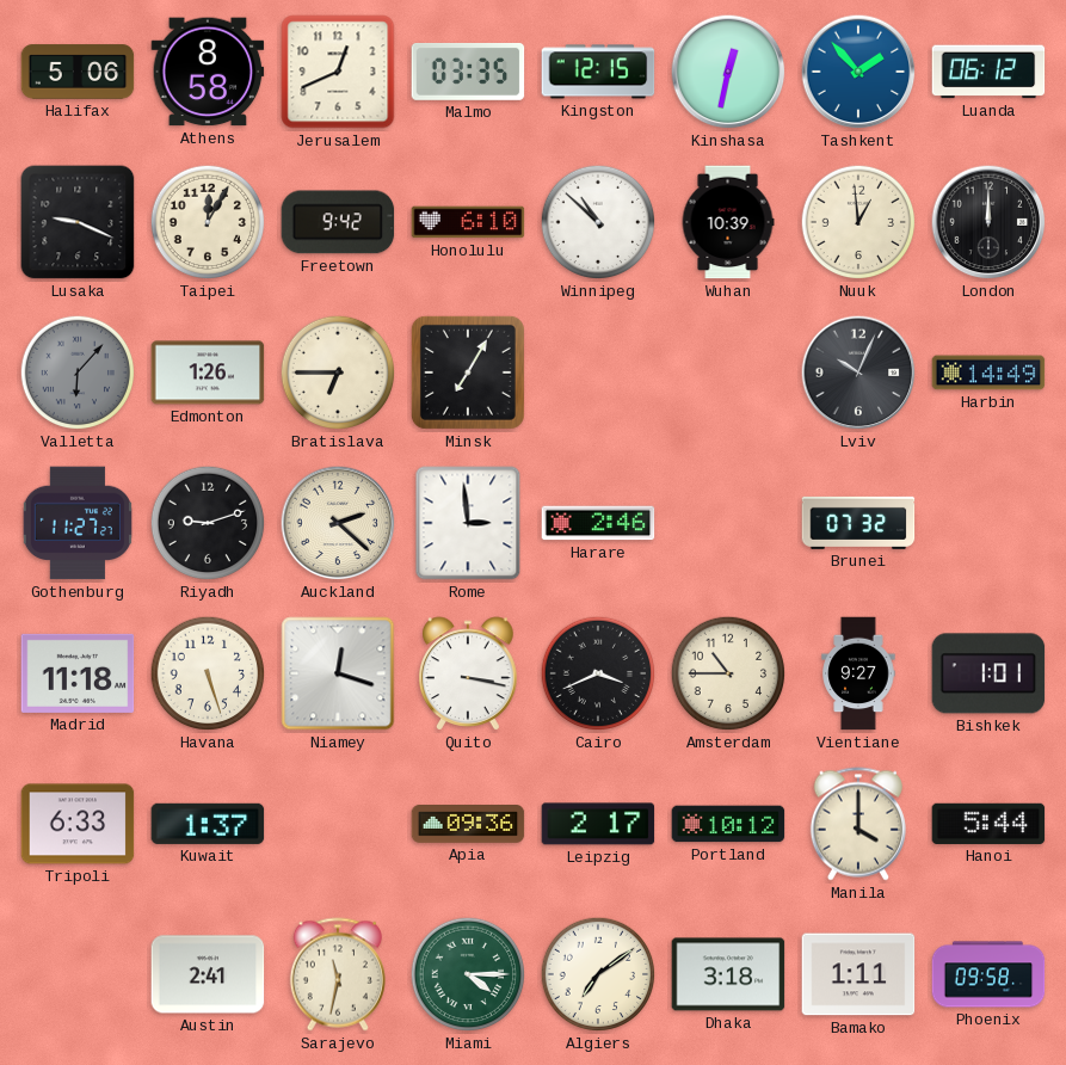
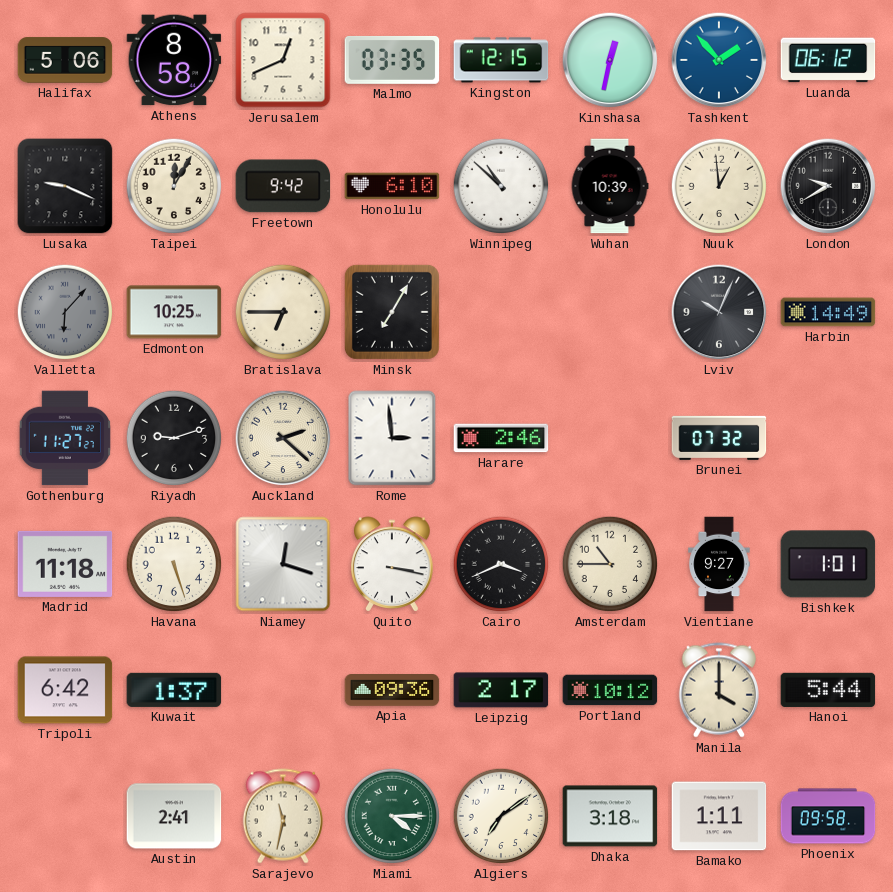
London: 12:00 -> 9:40 (828, 186)
Edmonton: 1:26 -> 10:25 (174, 312)
Tripoli: 6:33 -> 6:42 (65, 690)
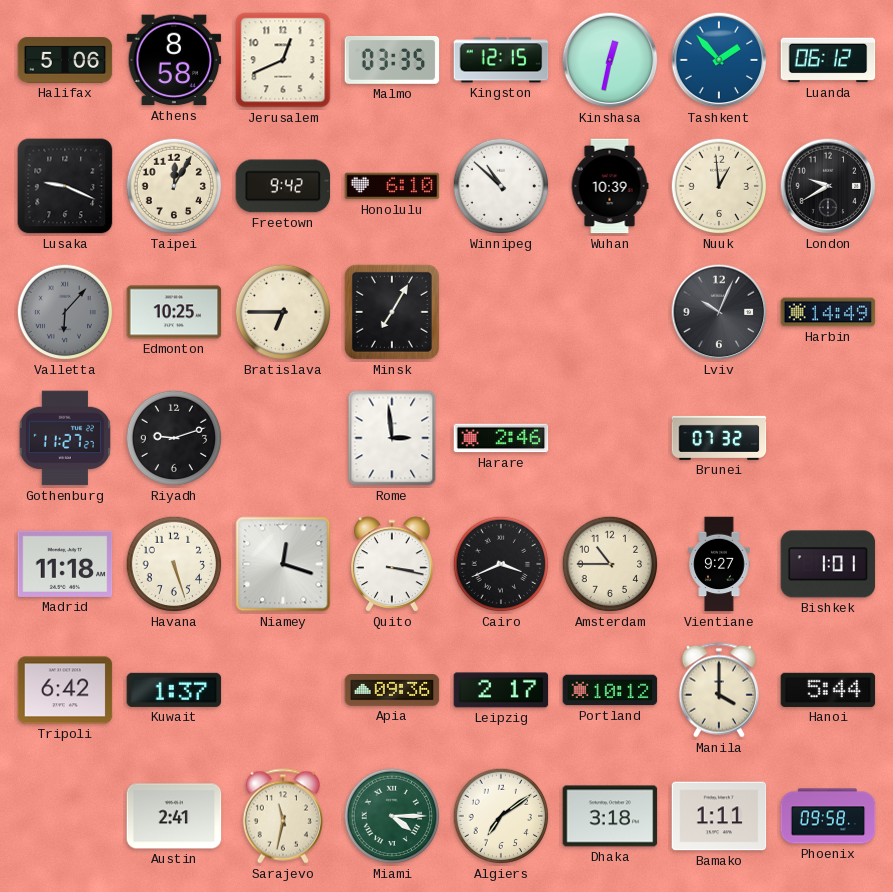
Auckland: 2:22 -> none (283, 438)
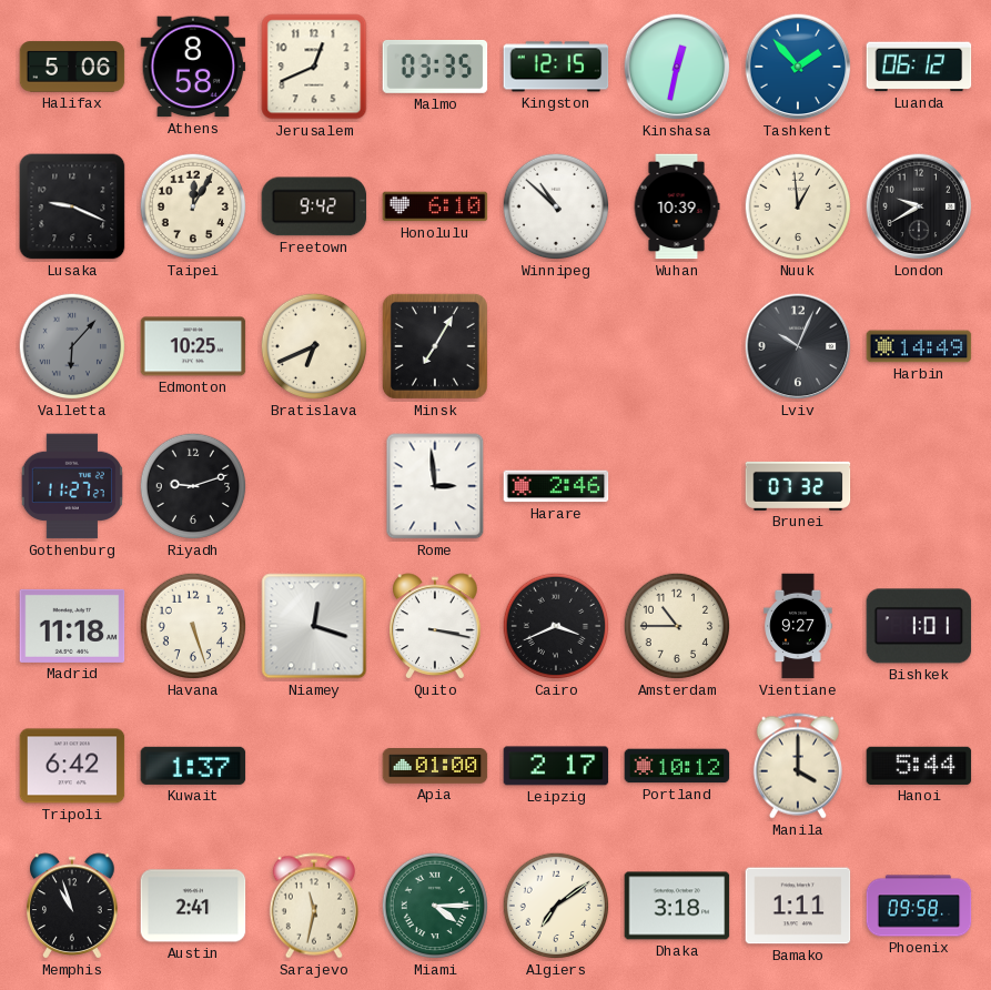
Bratislava: 6:45 -> 6:41 (314, 346)
Apia: 09:36 -> 01:00 (435, 767)
Memphis: none -> 10:57 (72, 906)
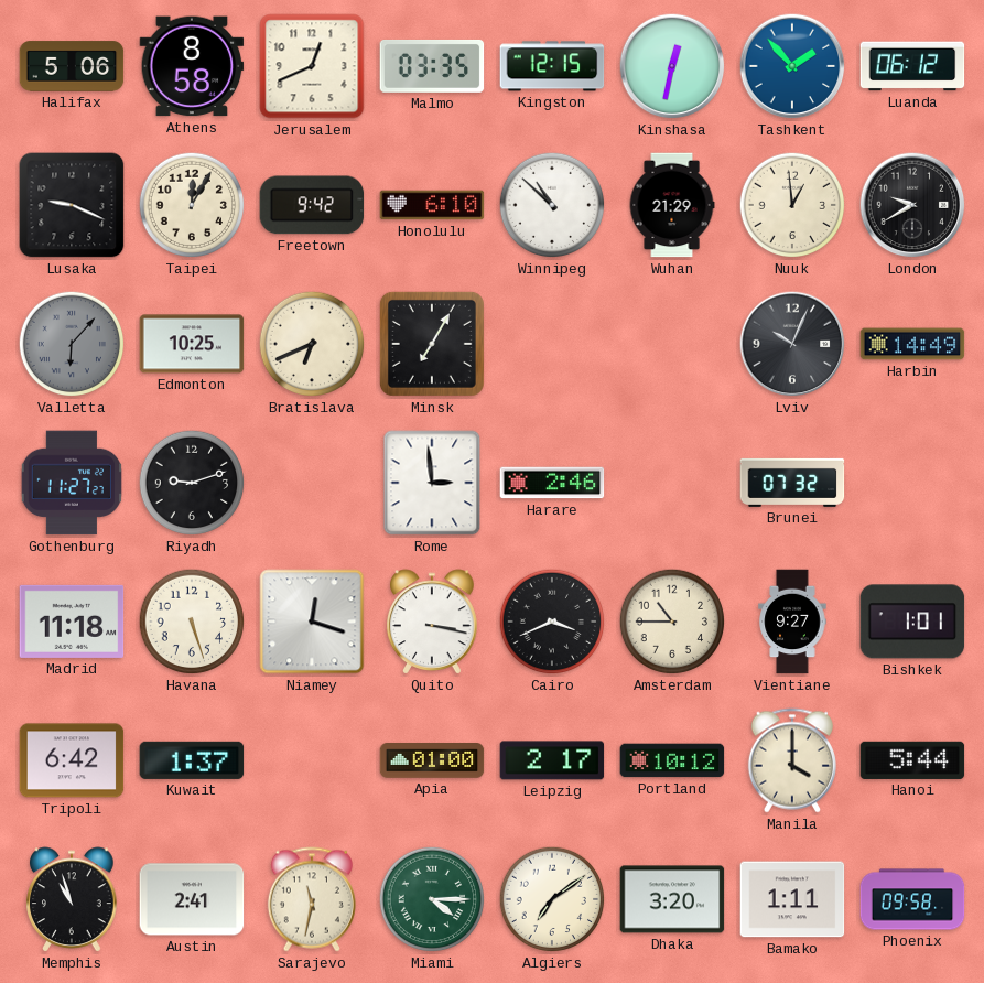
Wuhan: 10:39 -> 21:29 (672, 205)
Dhaka: 3:18 -> 3:20 (672, 899)
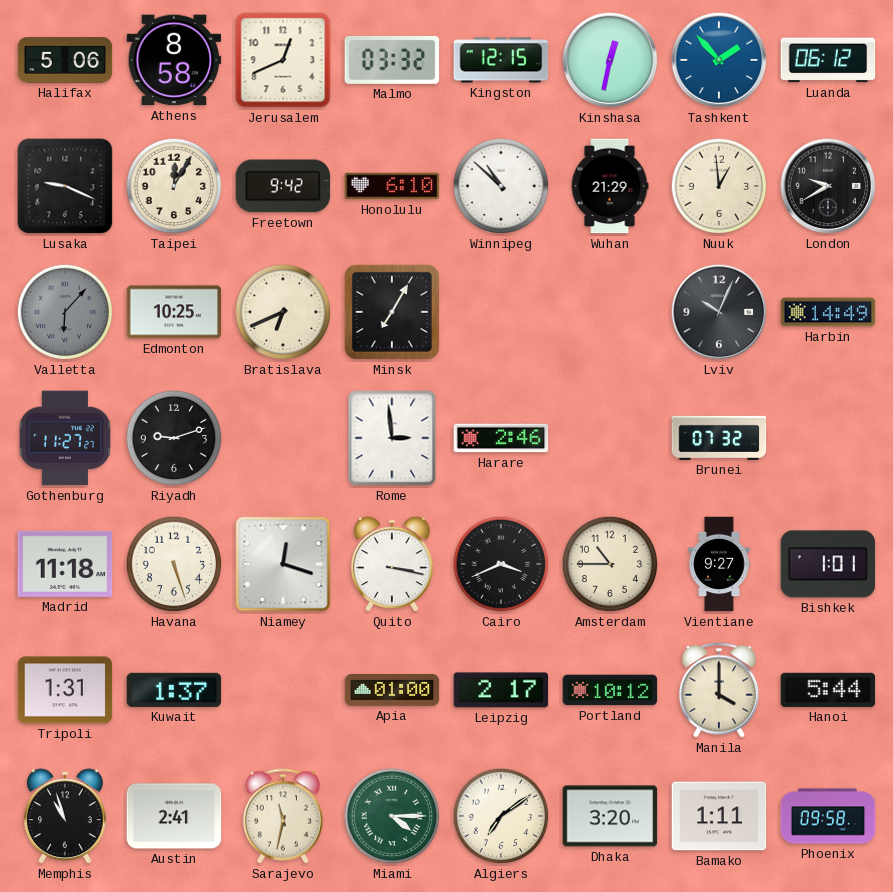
Malmo: 03:35 -> 03:32 (392, 60)
Tripoli: 6:42 -> 1:31 (65, 690)
